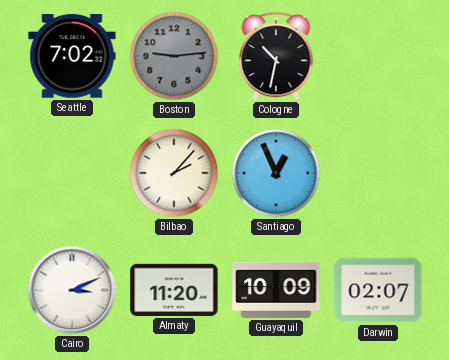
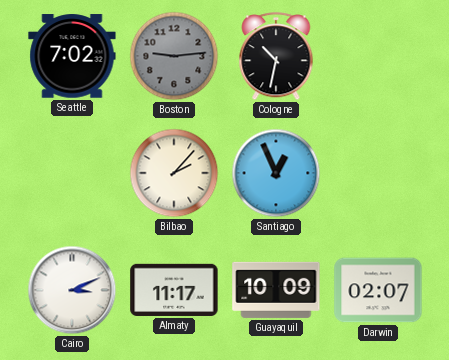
Almaty: 11:20 -> 11:17 (174, 290)
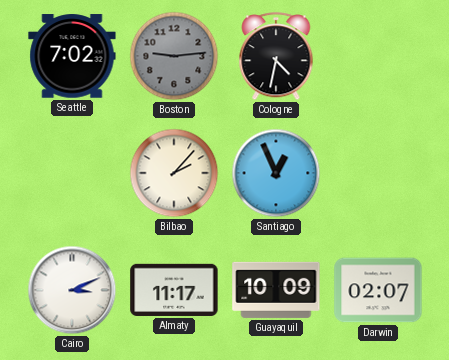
Cologne: 10:32 -> 4:32 (276, 57)
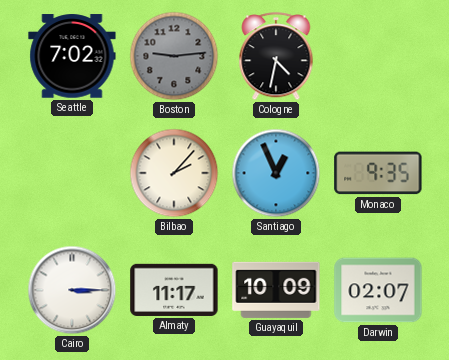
Monaco: none -> 9:35 (378, 173)
Cairo: 3:11 -> 3:15 (72, 290)
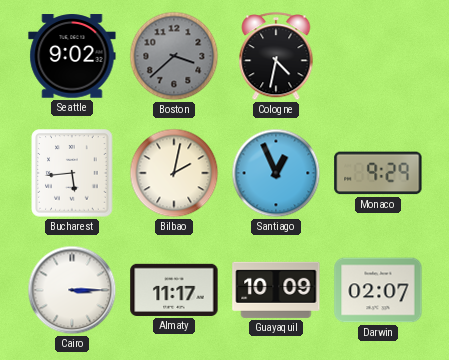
Seattle: 7:02 -> 9:02 (72, 56)
Boston: 9:14 -> 3:38 (174, 56)
Bucharest: none -> 5:44 (72, 173)
Bilbao: 2:07 -> 2:02 (174, 173)
Monaco: 9:35 -> 9:29 (378, 173)
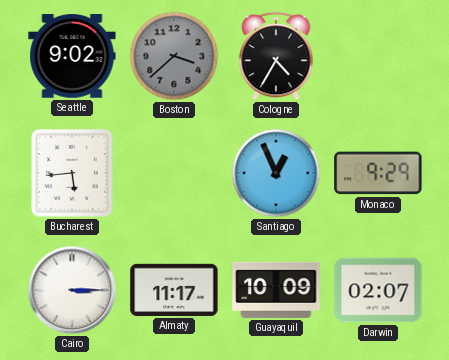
Cologne: 4:32 -> 4:35 (276, 57)
Bilbao: 2:02 -> none (174, 173)
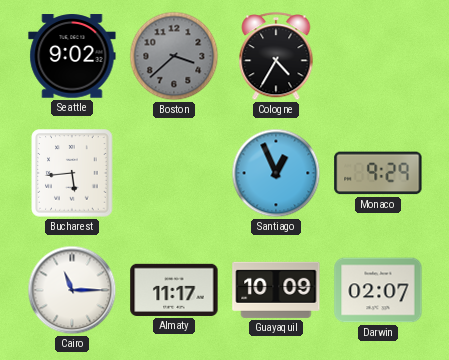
Cairo: 3:15 -> 11:15 (72, 290)
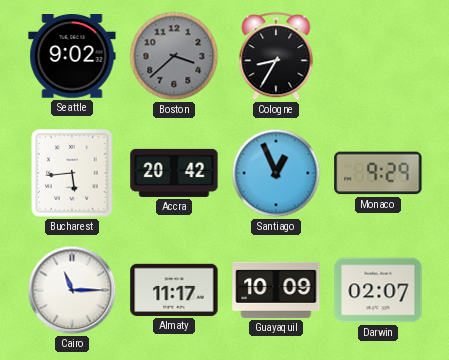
Cologne: 4:35 -> 8:35 (276, 57)
Accra: none -> 20:42 (174, 173)
